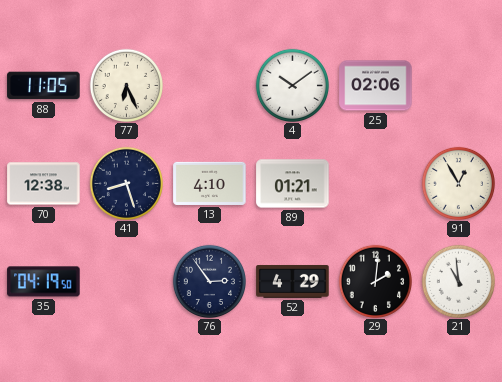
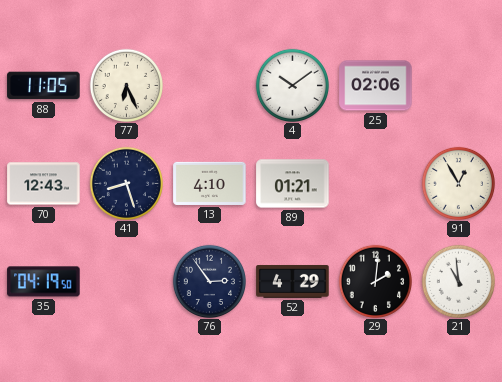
70: 12:38 -> 12:43 (44, 184)
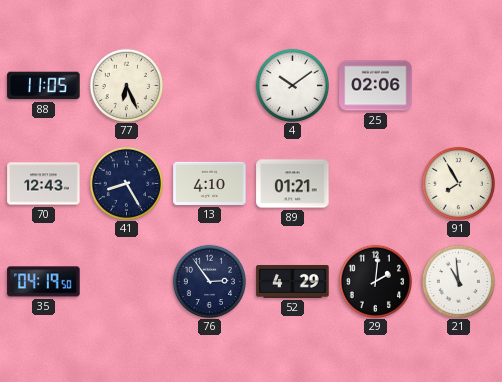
41: 8:27 -> 8:25 (126, 183)
91: 12:55 -> 7:55 (458, 183)
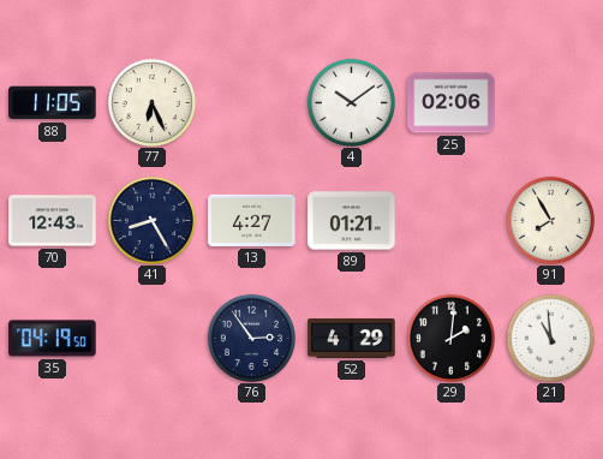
13: 4:10 -> 4:27 (252, 220)
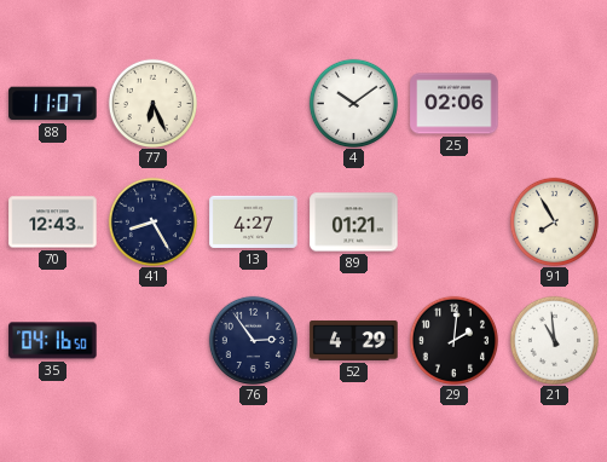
88: 11:05 -> 11:07 (53, 104)
35: 04:19 -> 04:16 (53, 341)
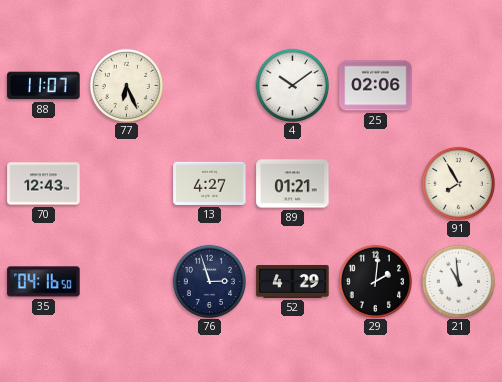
41: 8:25 -> none (152, 221)
76: 2:54 -> 2:57 (209, 281)
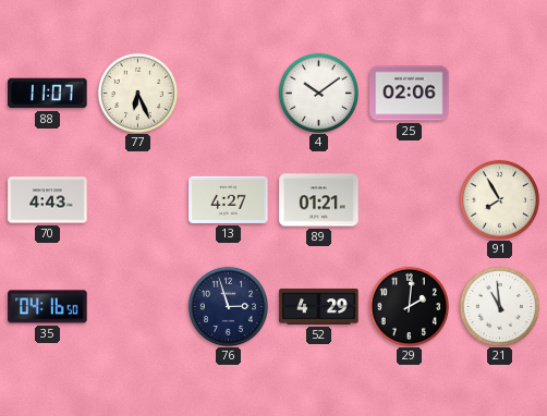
70: 12:43 -> 4:43 (48, 200)
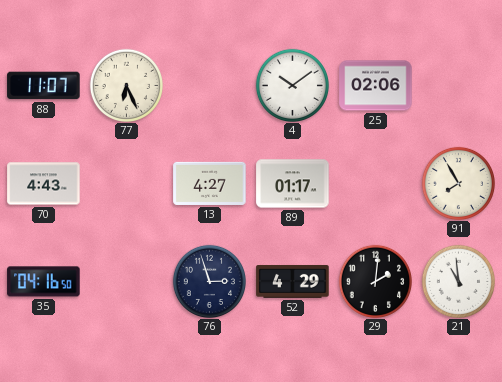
89: 01:21 -> 01:17 (293, 184)
